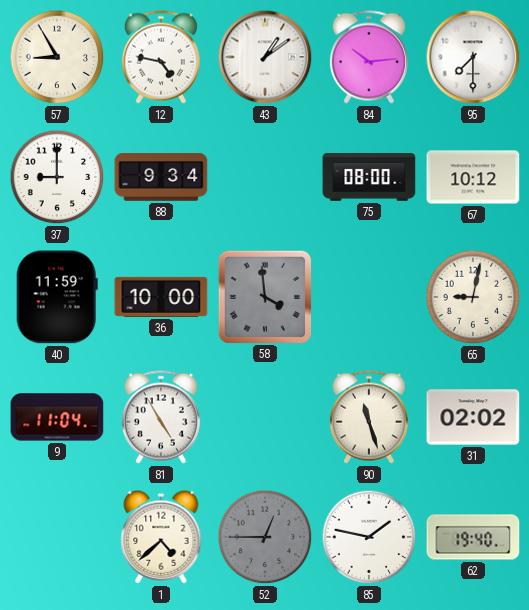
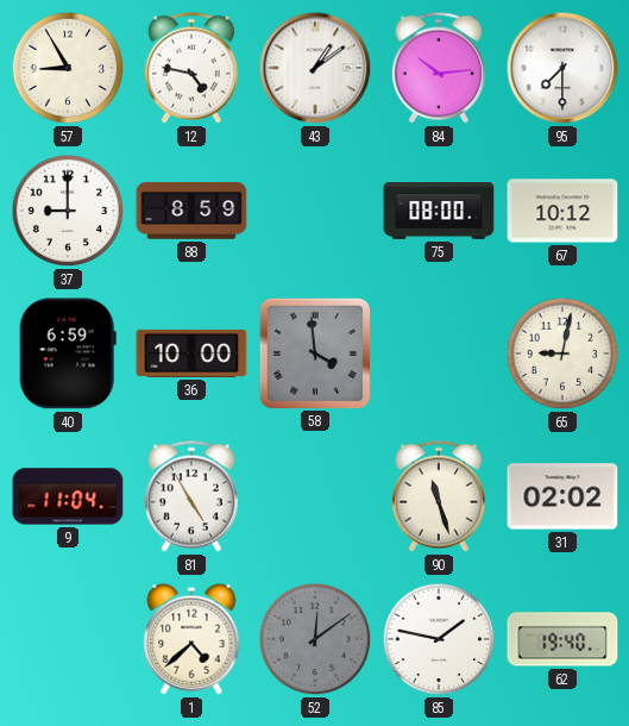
88: 9:34 -> 8:59 (191, 211)
40: 11:59 -> 6:59 (68, 353)
52: 12:45 -> 12:09 (315, 639)
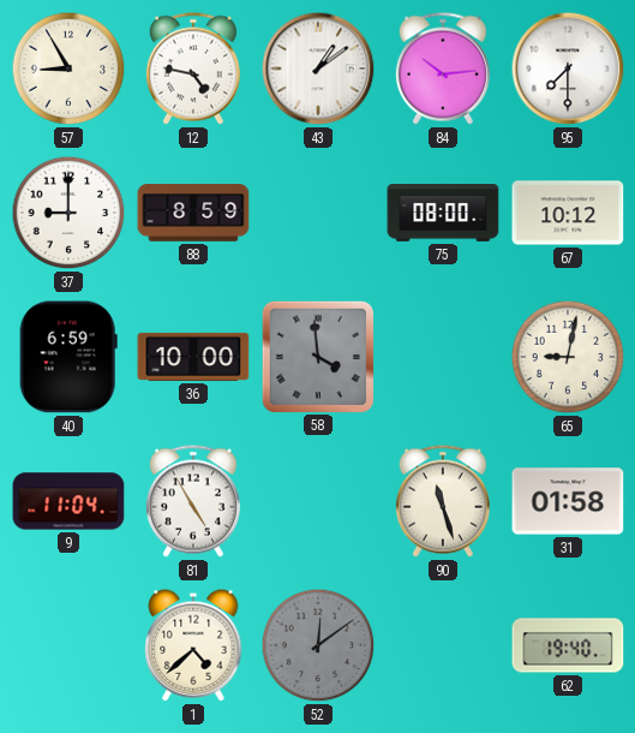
31: 02:02 -> 01:58 (568, 501)
85: 1:47 -> none (439, 639)
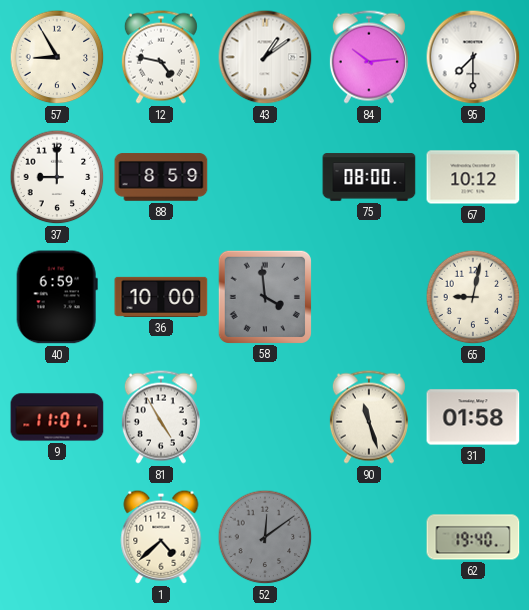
9: 11:04 -> 11:01 (57, 417)
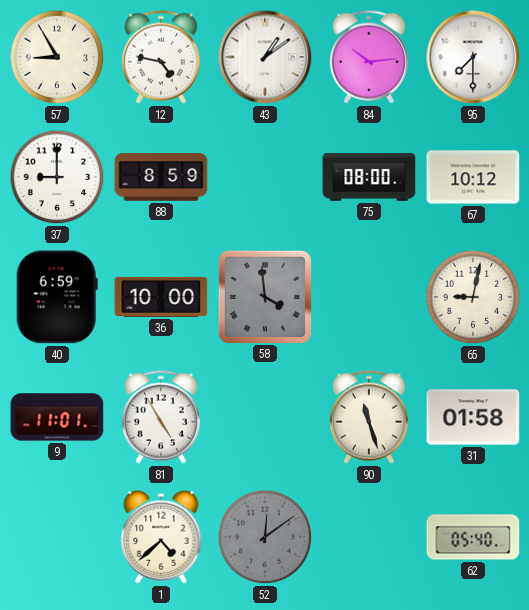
62: 19:40 -> 05:40 (473, 537)
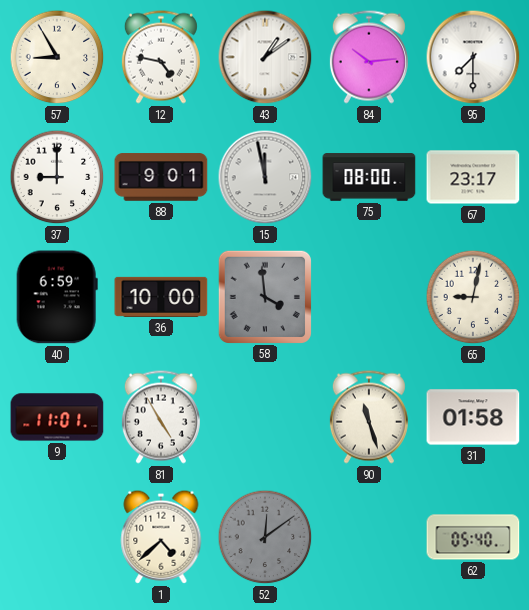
88: 8:59 -> 9:01 (161, 177)
15: none -> 11:58 (265, 177)
67: 10:12 -> 23:17 (473, 177)
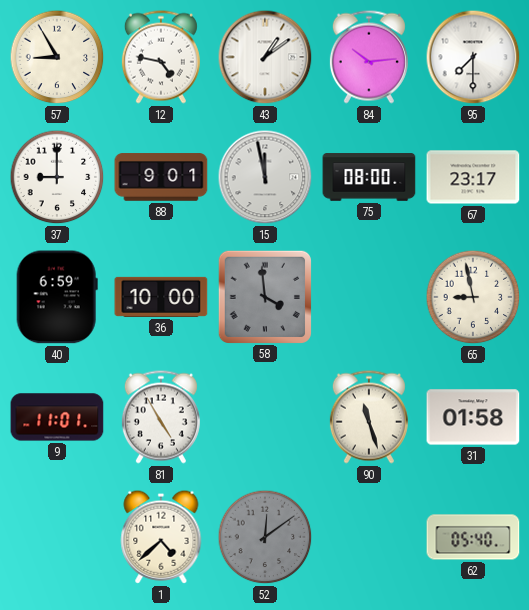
65: 9:02 -> 8:58 (473, 297)
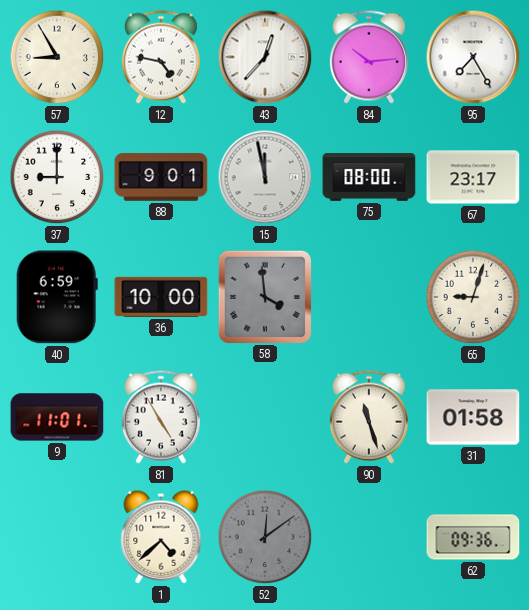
43: 1:09 -> 12:37 (265, 57)
95: 7:30 -> 7:25 (473, 57)
65: 8:58 -> 9:03 (473, 297)
62: 05:40 -> 09:36 (473, 537)
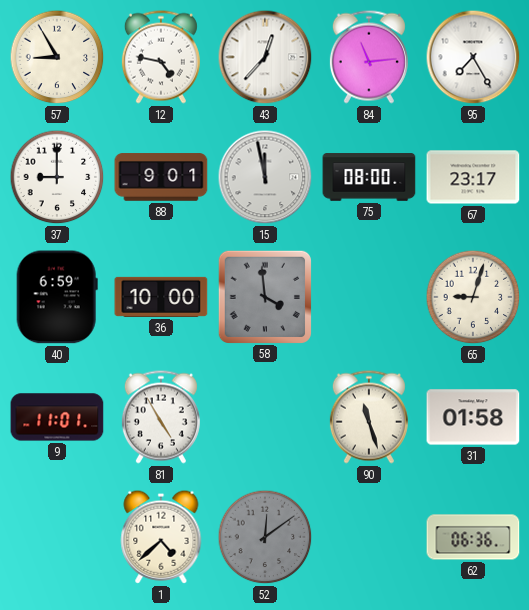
84: 10:14 -> 11:14 (369, 57)
62: 09:36 -> 06:36 (473, 537)
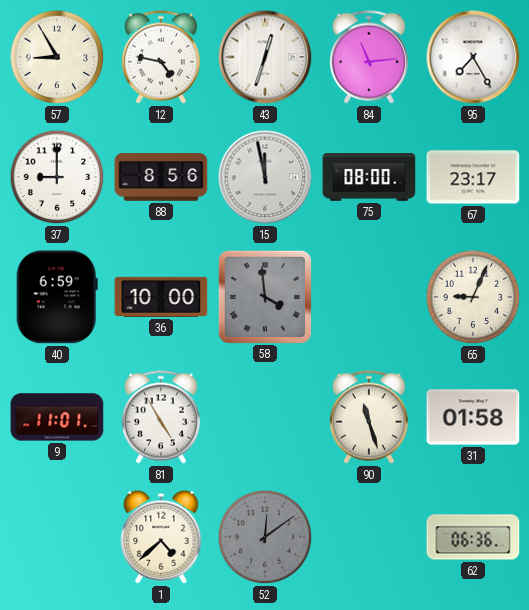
43: 12:37 -> 12:33 (265, 57)
88: 9:01 -> 8:56 (161, 177)
65: 9:03 -> 9:04 (473, 297)
